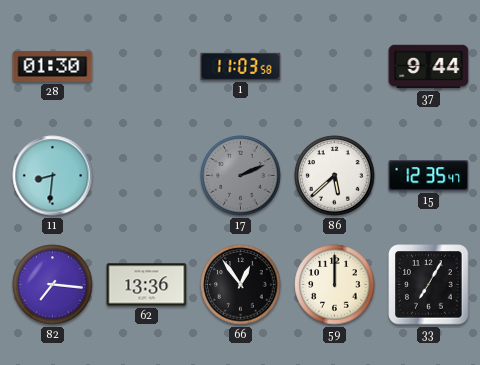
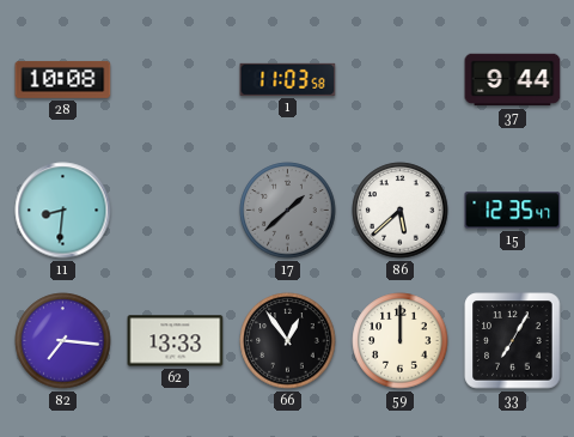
28: 01:30 -> 10:08 (63, 79)
17: 2:11 -> 1:38 (288, 211)
62: 13:36 -> 13:33 (176, 341)
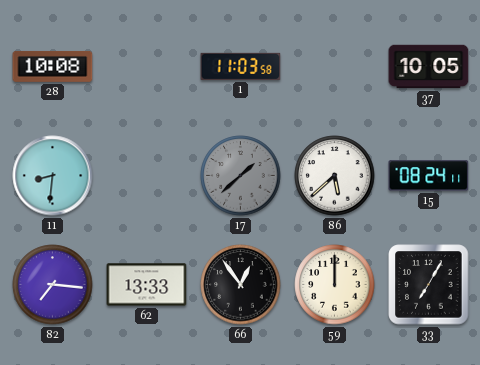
37: 9:44 -> 10:05 (429, 67)
15: 12:35 -> 08:24 (429, 176)
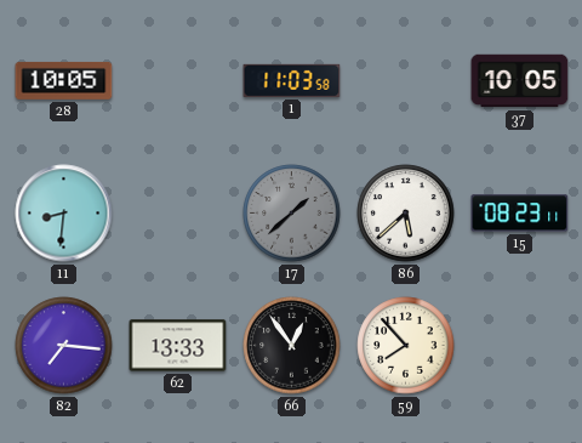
28: 10:08 -> 10:05 (64, 80)
15: 08:24 -> 08:23 (520, 214)
59: 12:00 -> 7:53 (406, 346)
33: 7:05 -> none (429, 285)
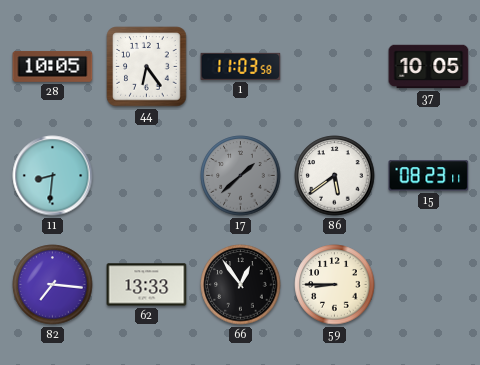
44: none -> 6:24 (147, 67)
86: 5:38 -> 5:39 (335, 176)
59: 7:53 -> 8:45 (335, 285)
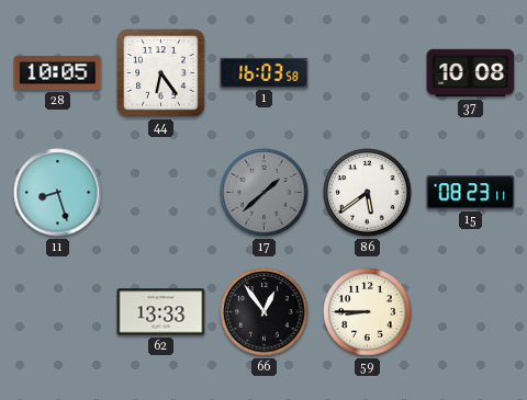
1: 11:03 -> 16:03 (265, 72)
37: 10:05 -> 10:08 (471, 73)
11: 8:31 -> 8:27 (58, 193)
82: 7:16 -> none (53, 285)
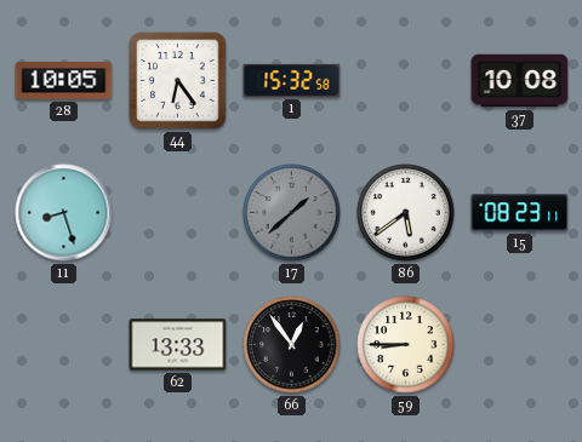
1: 16:03 -> 15:32 (292, 80)
